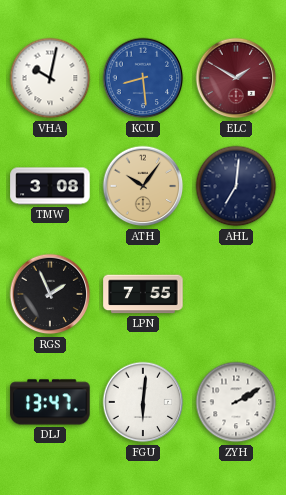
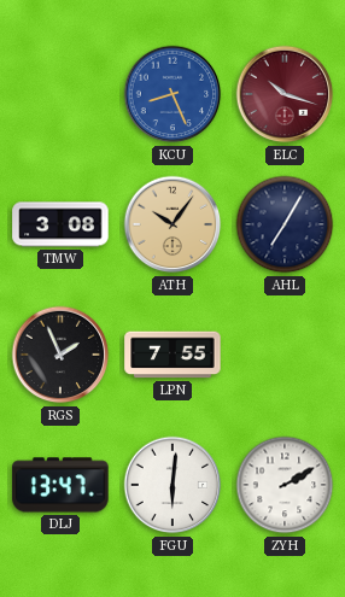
VHA: 10:02 -> none (50, 78)
KCU: 8:29 -> 8:26 (172, 94)
ELC: 1:50 -> 10:18 (285, 94)
AHL: 7:01 -> 7:05 (285, 224)
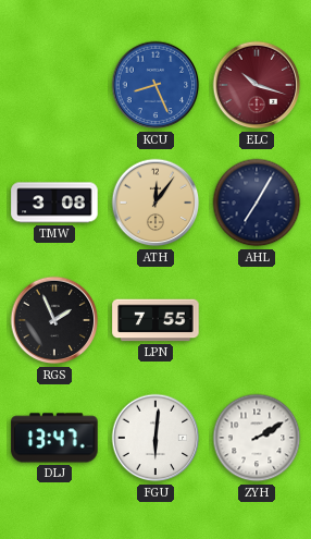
ATH: 10:06 -> 12:06 (155, 203)
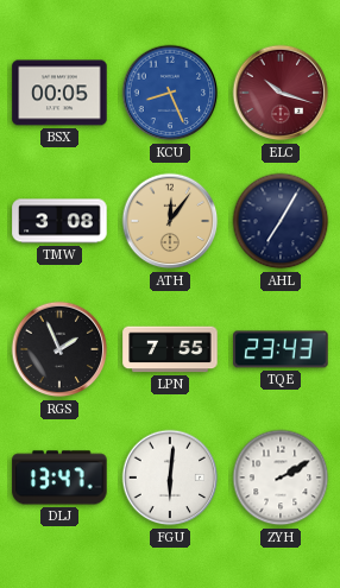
BSX: none -> 00:05 (59, 93)
TQE: none -> 23:43 (281, 349)
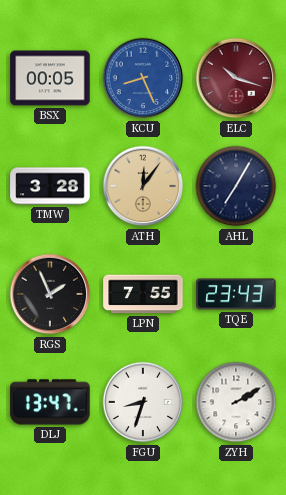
TMW: 3:08 -> 3:28 (50, 186)
FGU: 6:01 -> 8:33 (143, 402)
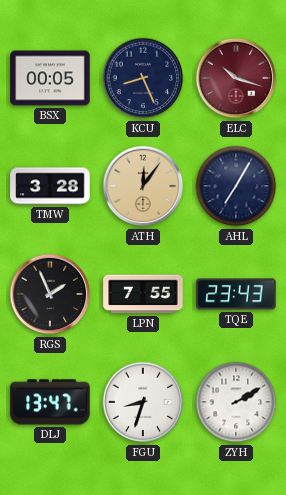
KCU dial: blue -> navy (143, 78)
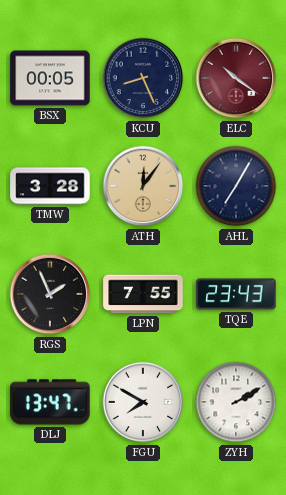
ELC: 10:18 -> 10:21 (236, 78)
FGU: 8:33 -> 7:50 (143, 402)
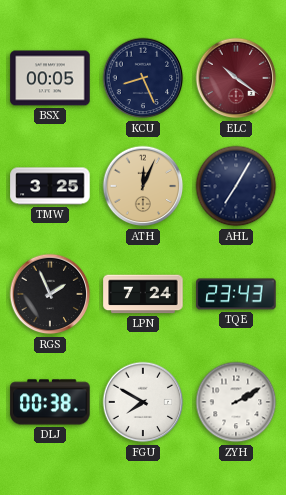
TMW: 3:28 -> 3:25 (50, 186)
ATH: 12:06 -> 12:04 (143, 186)
LPN: 7:55 -> 7:24 (143, 294)
DLJ: 13:47 -> 00:38 (50, 402)
